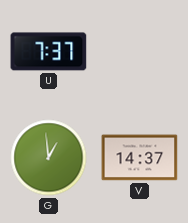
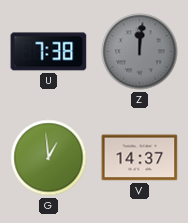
U: 7:37 -> 7:38 (49, 52)
Z: none -> 12:01 (140, 52)
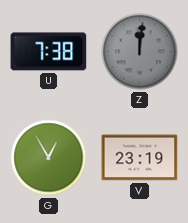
G: 12:59 -> 12:55 (49, 158)
V: 14:37 -> 23:19 (140, 158)
